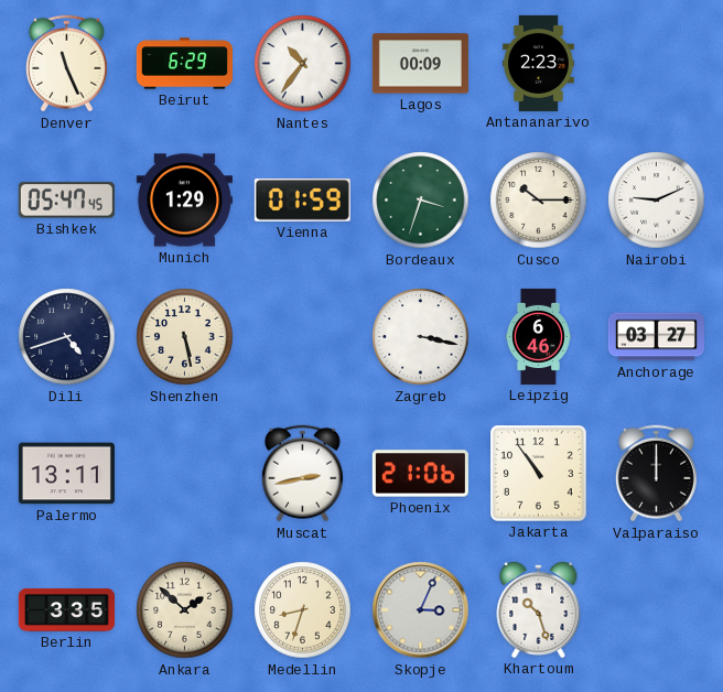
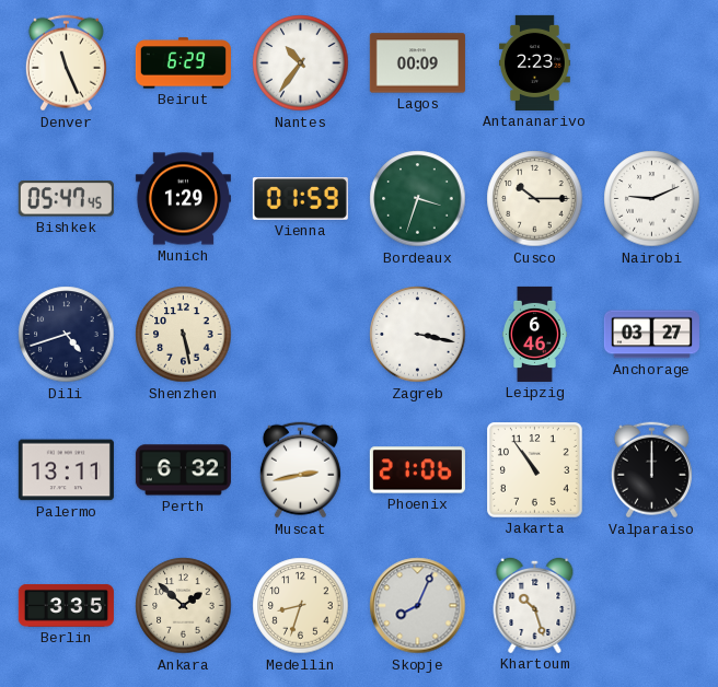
Perth: none -> 6:32 (183, 470)
Skopje: 3:04 -> 8:04 (418, 606)
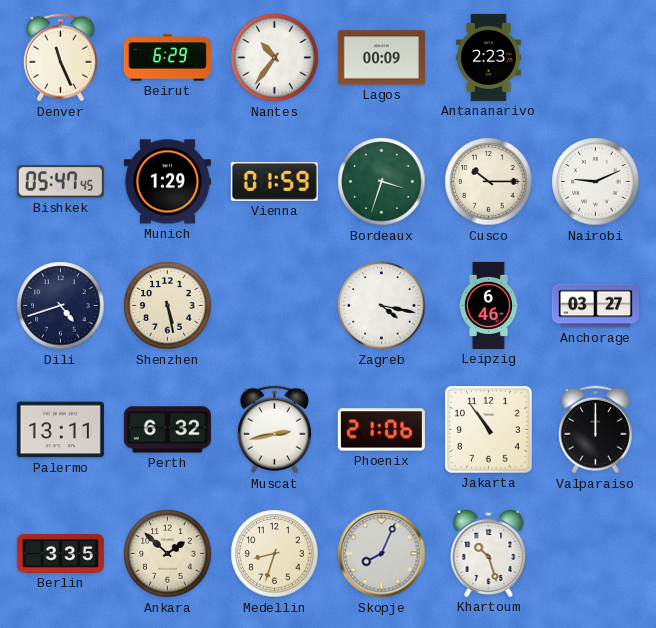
Zagreb: 3:17 -> 4:17 (382, 306)
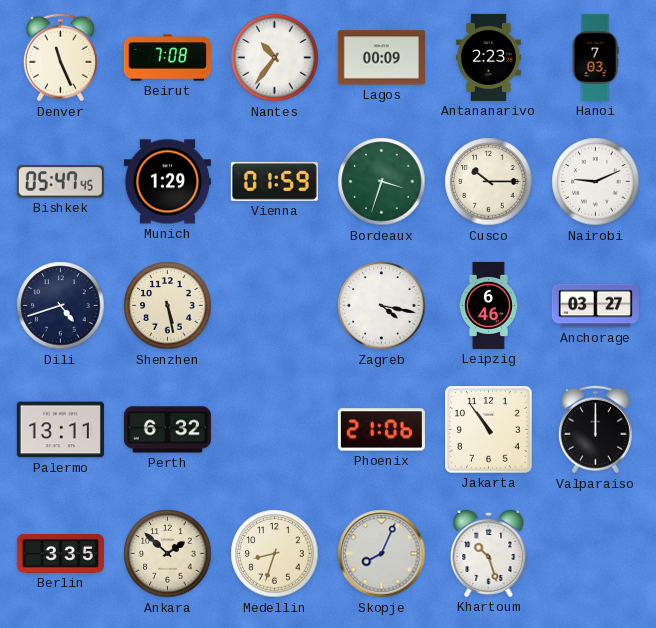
Beirut: 6:29 -> 7:08 (167, 58)
Hanoi: none -> 7:03 (595, 57)
Muscat: 2:43 -> none (274, 430)
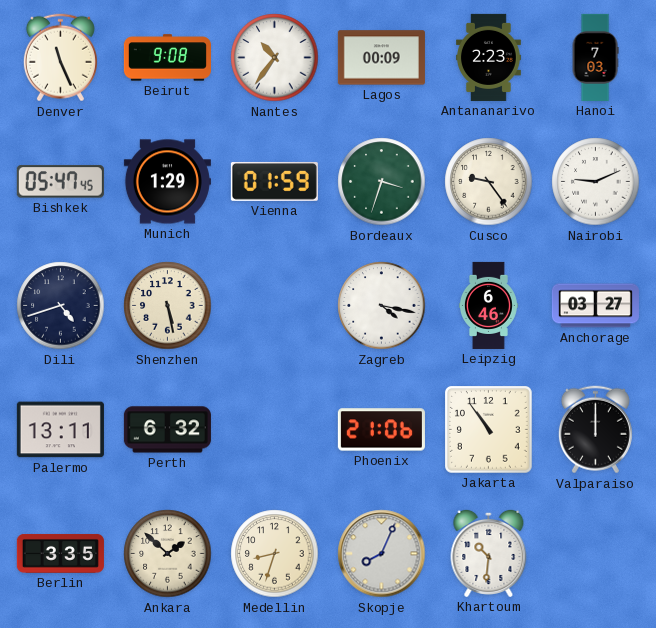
Beirut: 7:08 -> 9:08 (167, 58)
Cusco: 10:15 -> 9:24 (489, 182)
Khartoum: 10:27 -> 10:31 (489, 553)
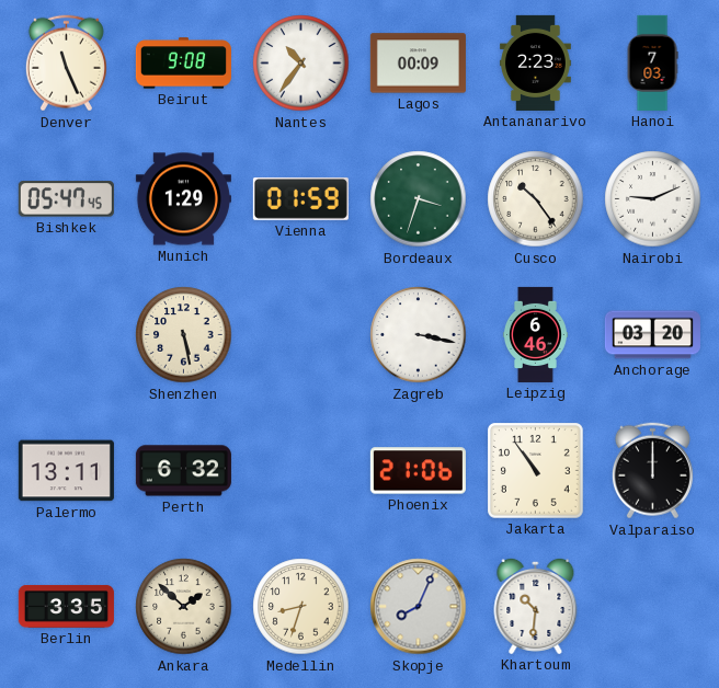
Cusco: 9:24 -> 10:24 (536, 199)
Dili: 4:42 -> none (61, 306)
Zagreb: 4:17 -> 3:17 (419, 335)
Anchorage: 03:27 -> 03:20 (652, 335)
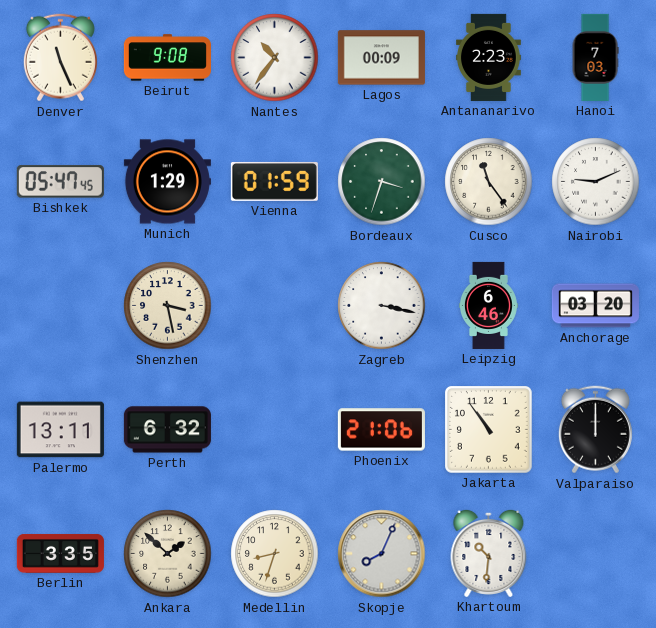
Cusco: 10:24 -> 11:24 (489, 182)
Shenzhen: 5:28 -> 3:28 (168, 306)
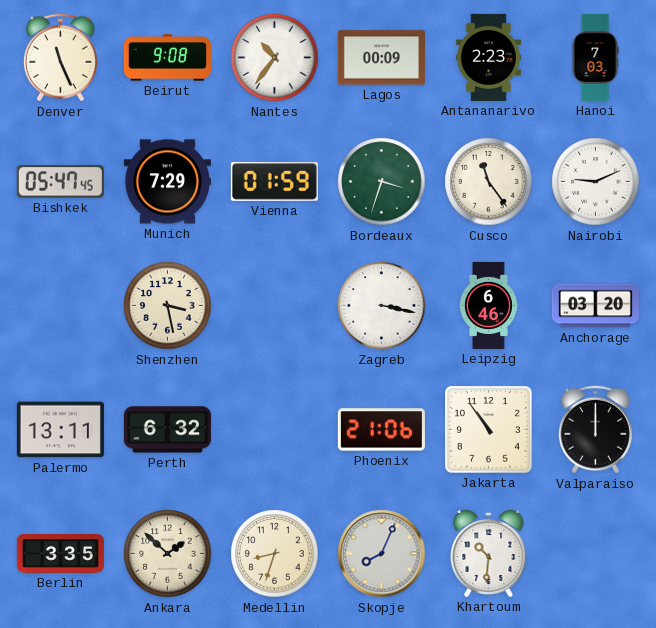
Munich: 1:29 -> 7:29 (167, 182)
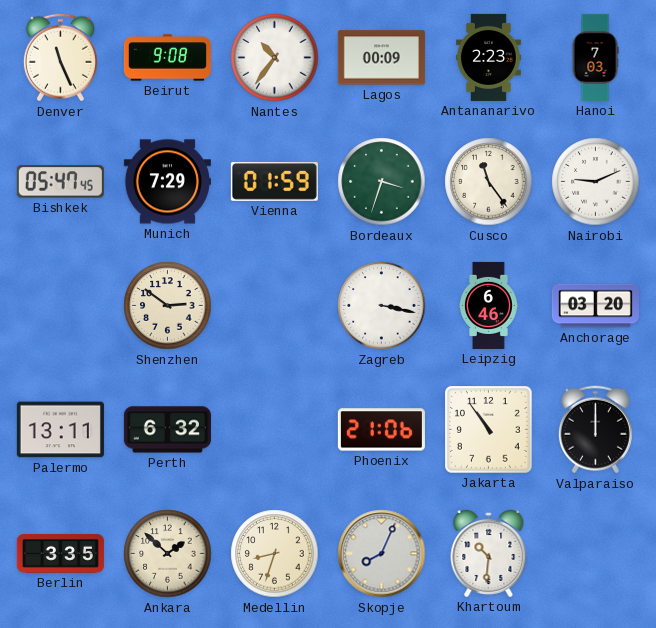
Shenzhen: 3:28 -> 2:51 (168, 306)
